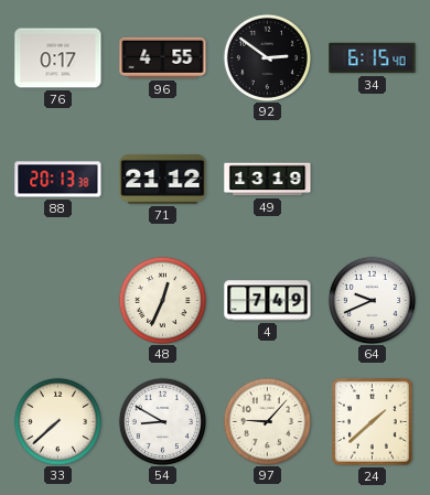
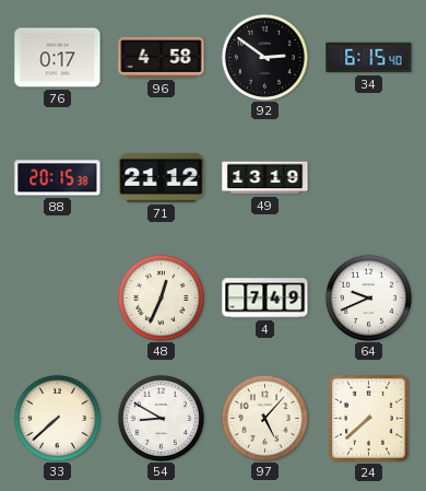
96: 4:55 -> 4:58 (162, 57)
88: 20:13 -> 20:15 (58, 178)
97: 9:07 -> 5:07 (264, 418)
24: 1:38 -> 7:38 (368, 418)
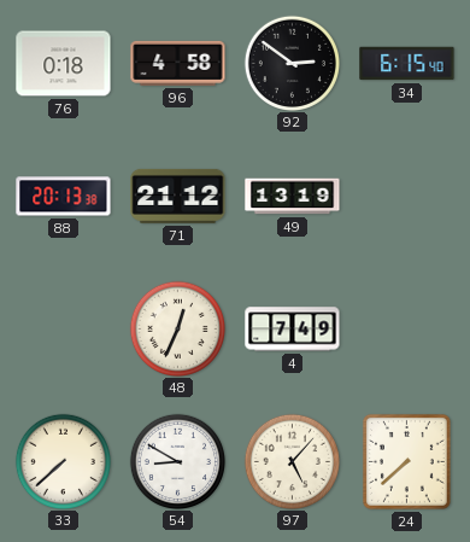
76: 0:17 -> 0:18 (64, 64)
88: 20:15 -> 20:13 (64, 197)
64: 9:41 -> none (368, 297)
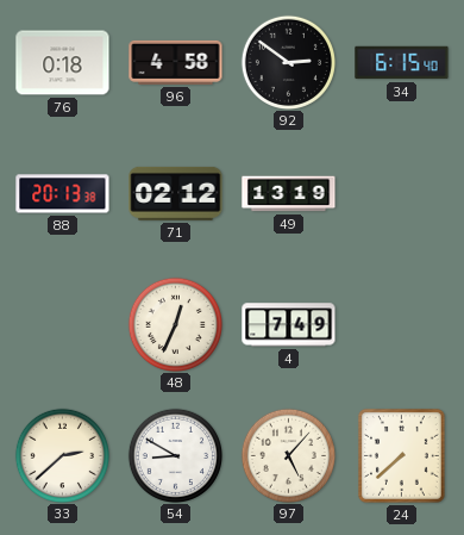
71: 21:12 -> 02:12 (176, 193)
33: 7:38 -> 2:38 (62, 455)
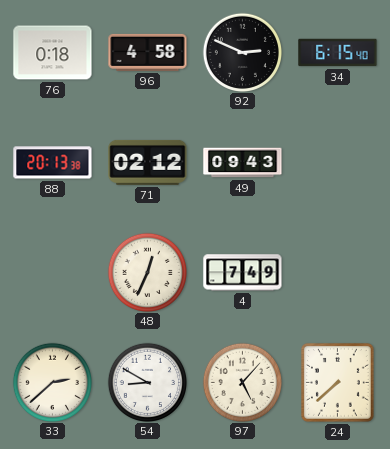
92: 2:51 -> 2:49 (242, 52)
49: 13:19 -> 09:43 (243, 163)
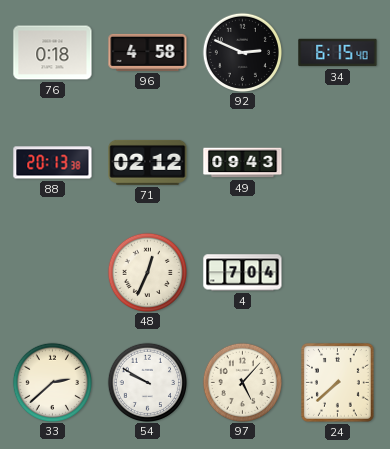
4: 7:49 -> 7:04 (243, 273)
54: 8:50 -> 9:50 (147, 382)
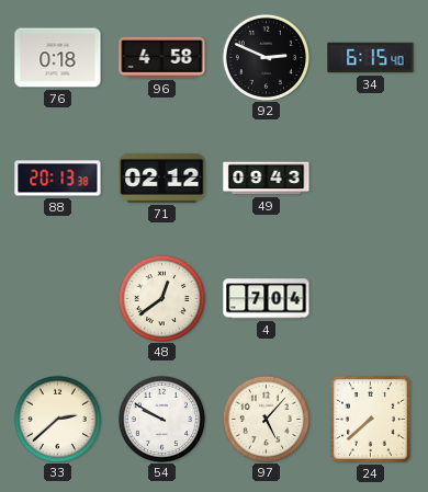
48: 12:34 -> 12:39 (161, 298)
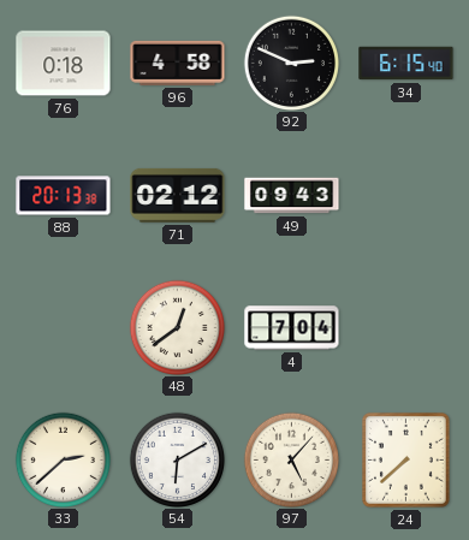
54: 9:50 -> 6:10 (177, 459)
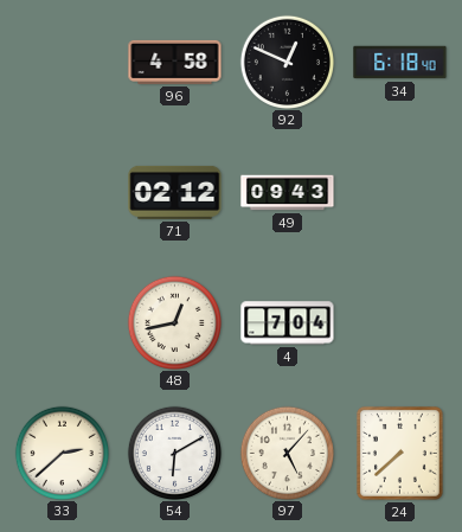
76: 0:18 -> none (64, 64)
92: 2:49 -> 12:49 (287, 62)
34: 6:15 -> 6:18 (400, 63)
88: 20:13 -> none (64, 196)
48: 12:39 -> 12:43 (174, 322)
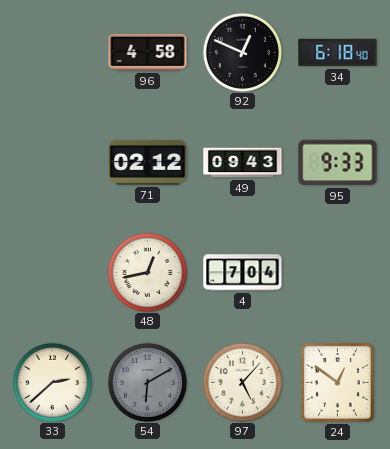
95: none -> 9:33 (338, 163)
54 dial: white -> grey (147, 382)
24: 7:38 -> 12:51 (337, 382)
